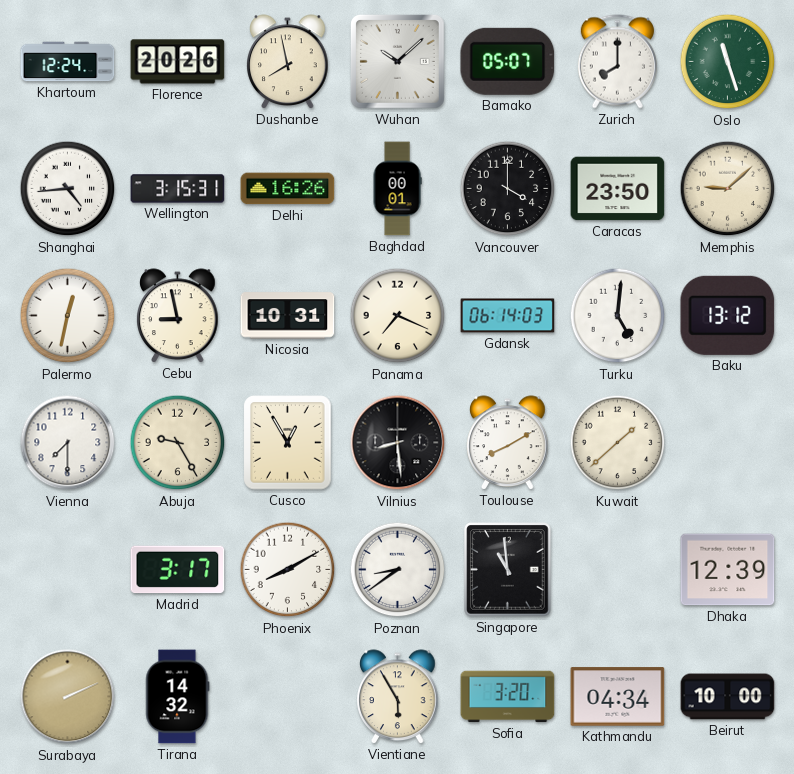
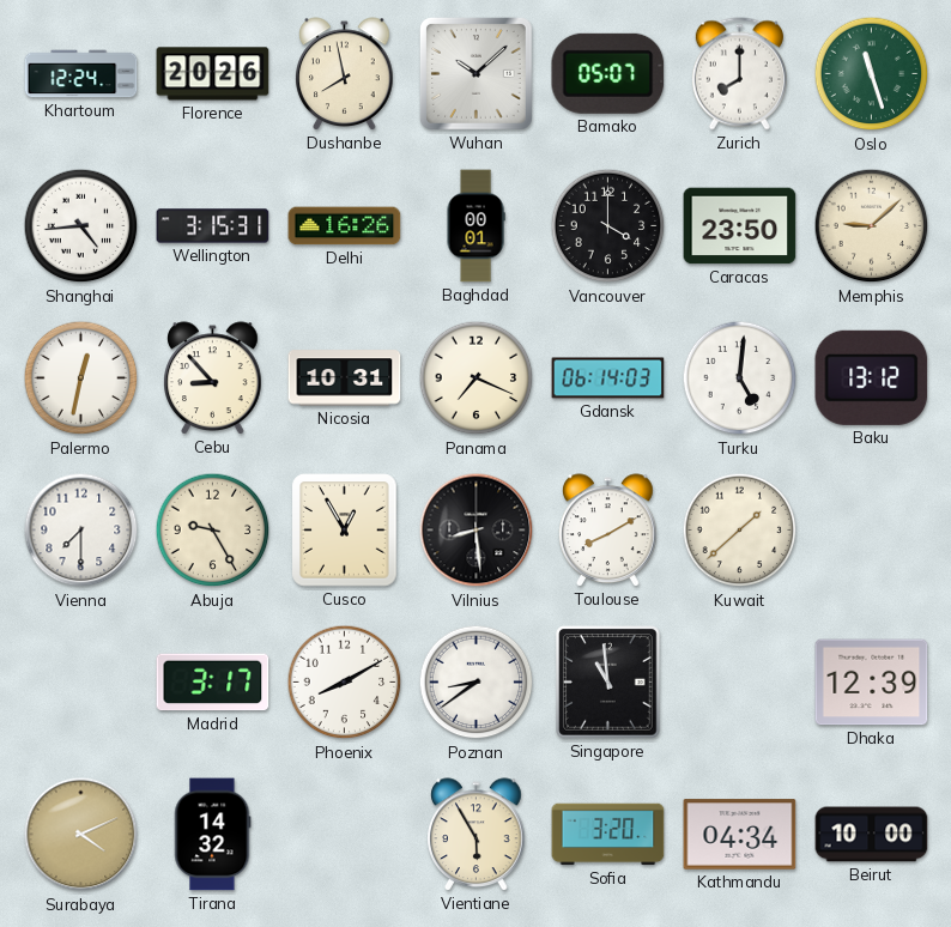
Cebu: 8:58 -> 8:53 (213, 378)
Surabaya: 2:11 -> 4:11 (81, 835)
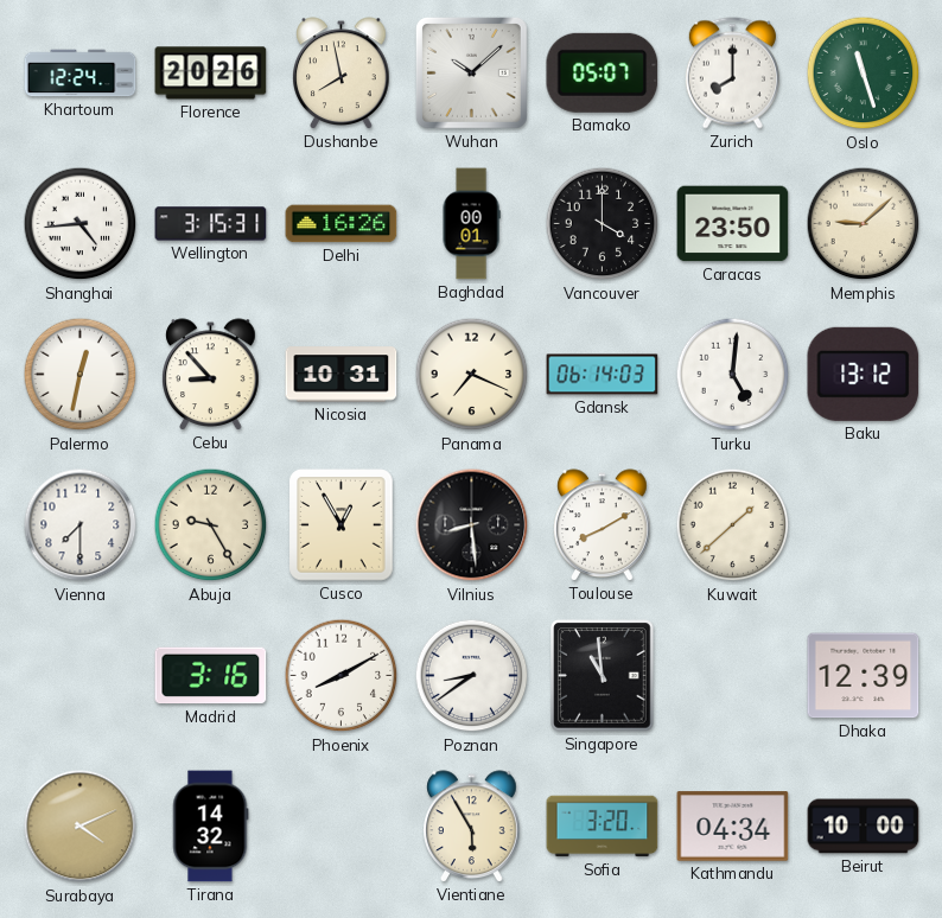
Madrid: 3:17 -> 3:16 (211, 676)
